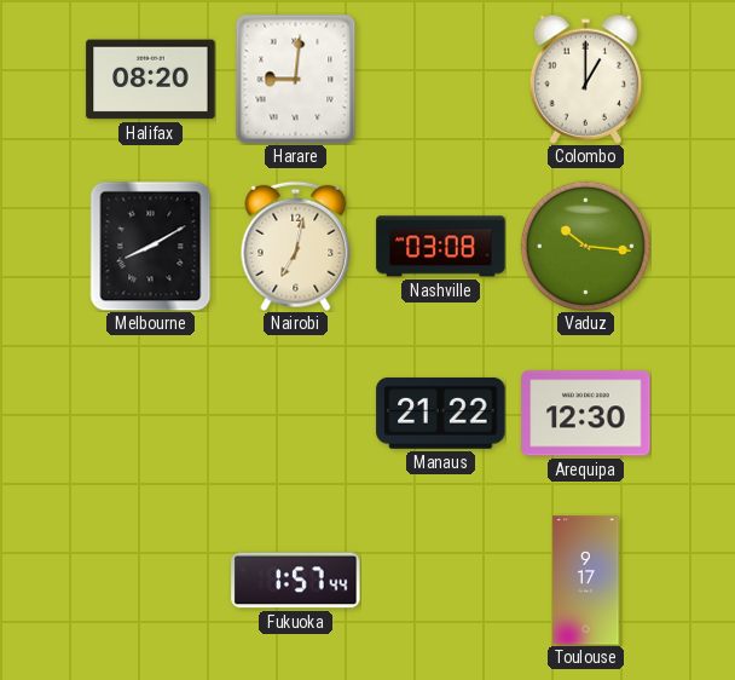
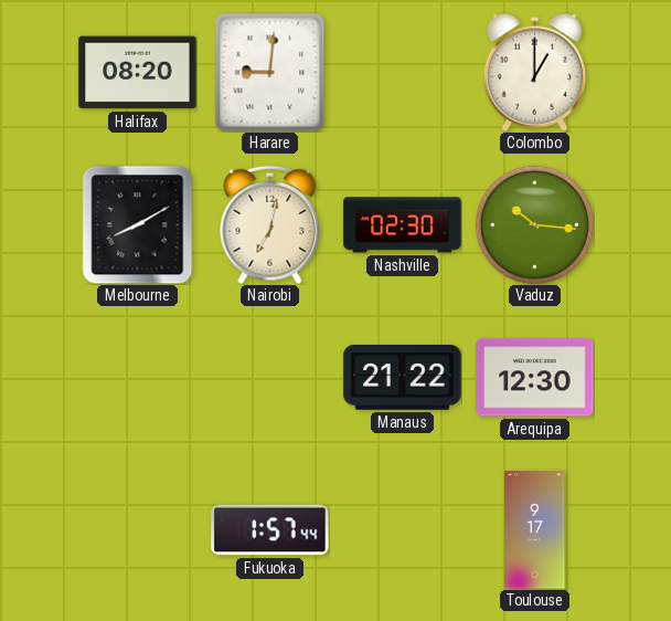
Nashville: 03:08 -> 02:30 (403, 225)
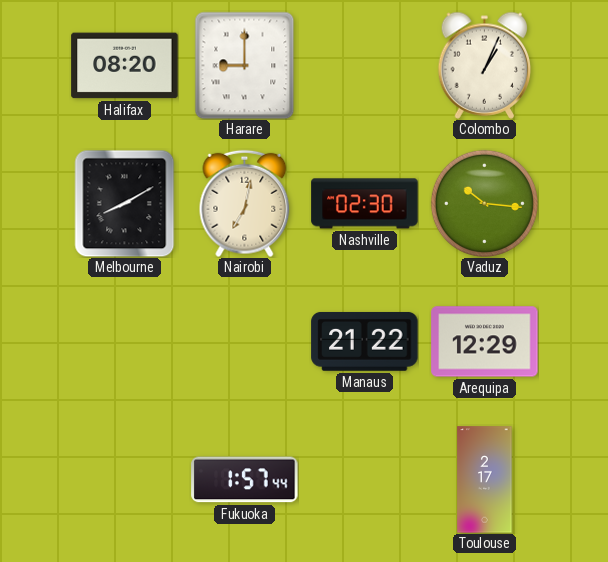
Harare: 9:01 -> 9:00 (245, 65)
Colombo: 1:00 -> 1:04 (485, 65)
Arequipa: 12:30 -> 12:29 (485, 342)
Toulouse: 9:17 -> 2:17 (485, 480)
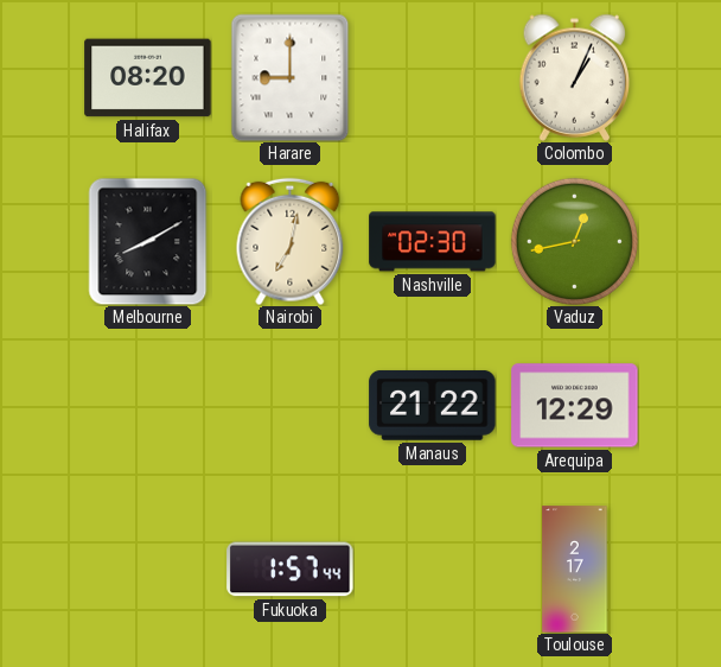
Vaduz: 10:16 -> 12:43 (574, 241)
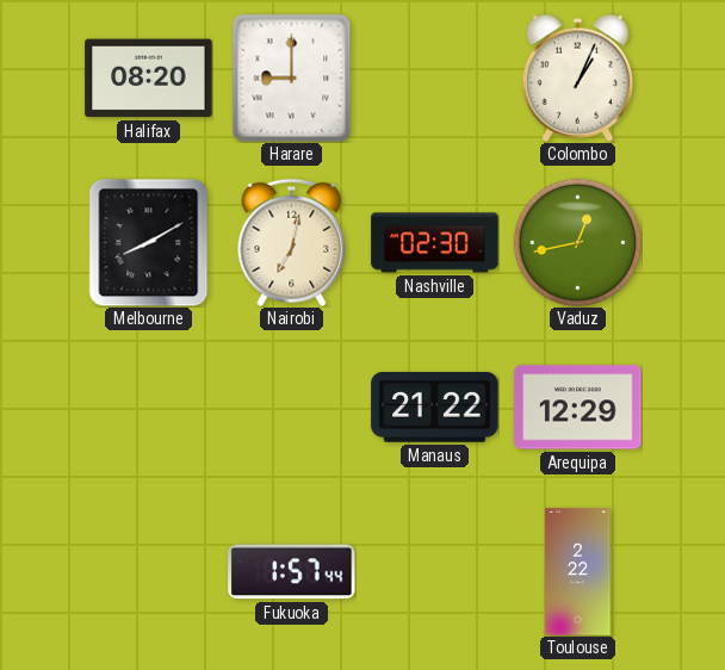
Toulouse: 2:17 -> 2:22 (578, 572)
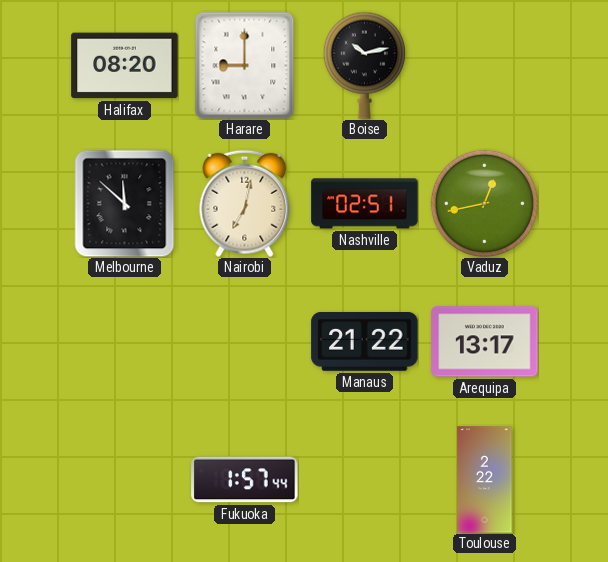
Boise: none -> 10:13 (364, 65)
Colombo: 1:04 -> none (578, 77)
Melbourne: 8:10 -> 11:52 (125, 203)
Nashville: 02:30 -> 02:51 (365, 204)
Arequipa: 12:29 -> 13:17 (485, 342)
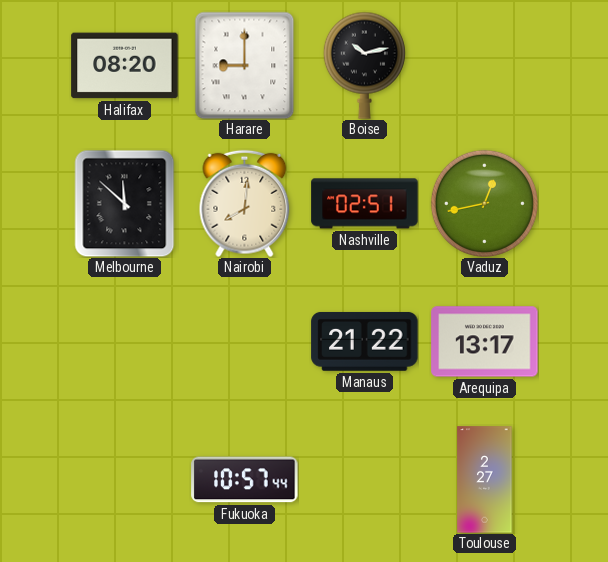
Nairobi: 7:02 -> 8:01 (245, 203)
Fukuoka: 1:57 -> 10:57 (245, 480)
Toulouse: 2:22 -> 2:27 (485, 480)
